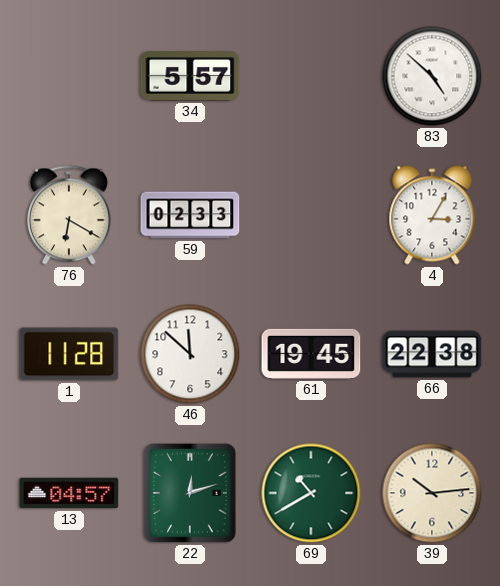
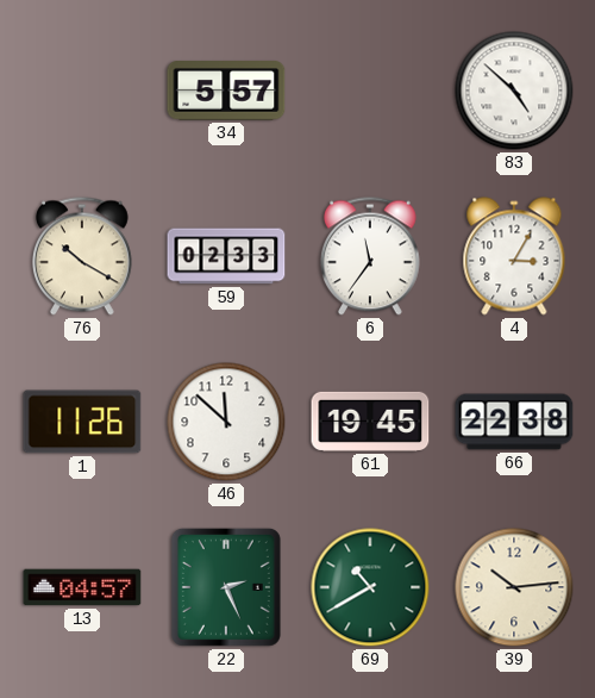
76: 6:20 -> 10:20 (83, 256)
6: none -> 11:36 (371, 256)
1: 11:28 -> 11:26 (82, 422)
22: 12:12 -> 2:26 (226, 587)
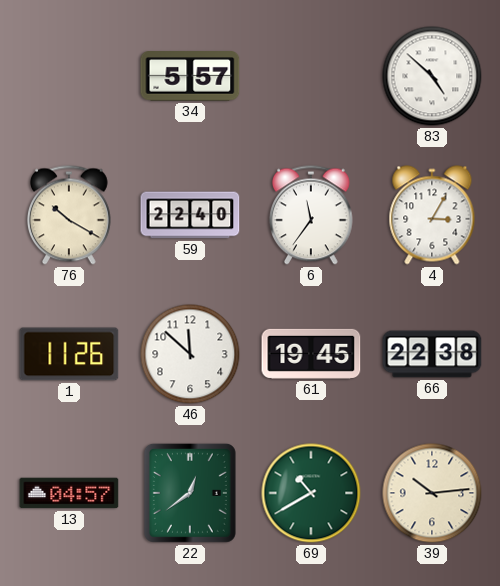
59: 02:33 -> 22:40 (190, 215)
22: 2:26 -> 12:39 (190, 493)
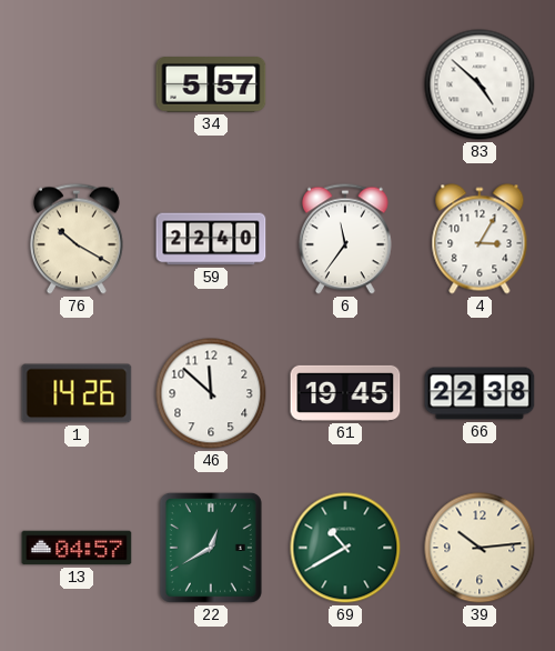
1: 11:26 -> 14:26 (77, 393)
22: 12:39 -> 12:40 (211, 548)
